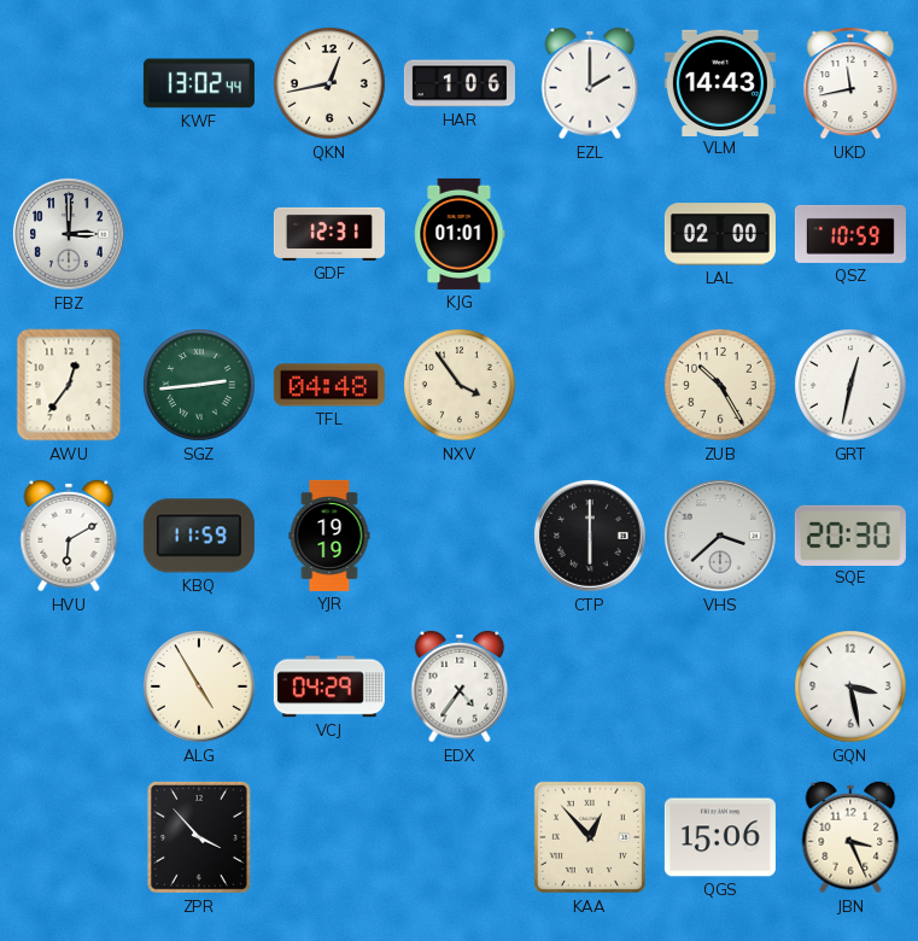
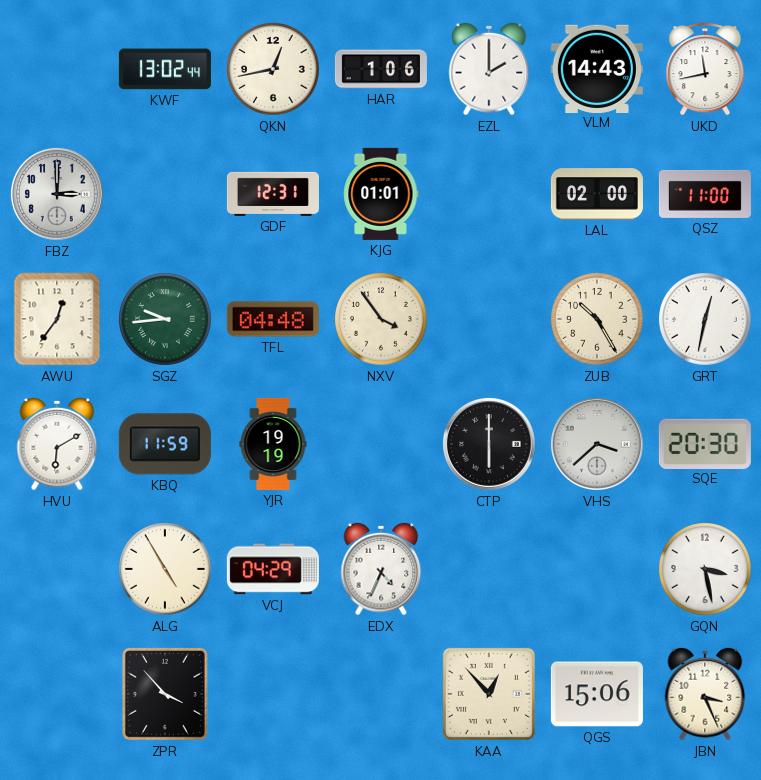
QSZ: 10:59 -> 11:00 (705, 194)
SGZ: 2:44 -> 9:44 (165, 319)
EDX: 4:36 -> 4:34 (381, 569)
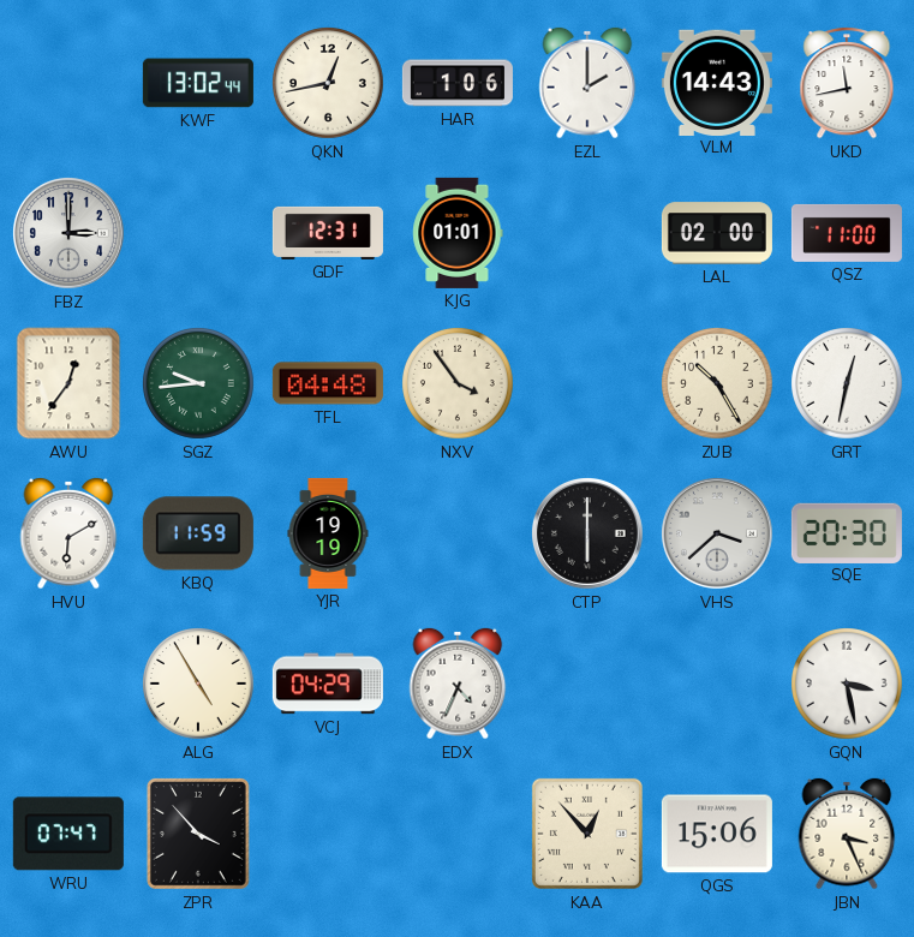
WRU: none -> 07:47 (68, 834)
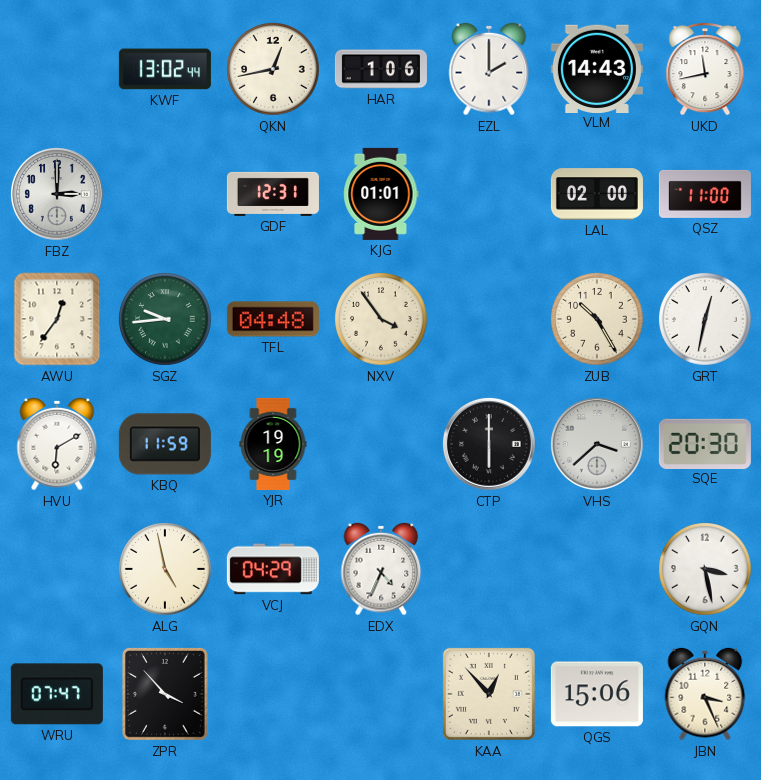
ALG: 4:55 -> 4:58 (165, 569)
